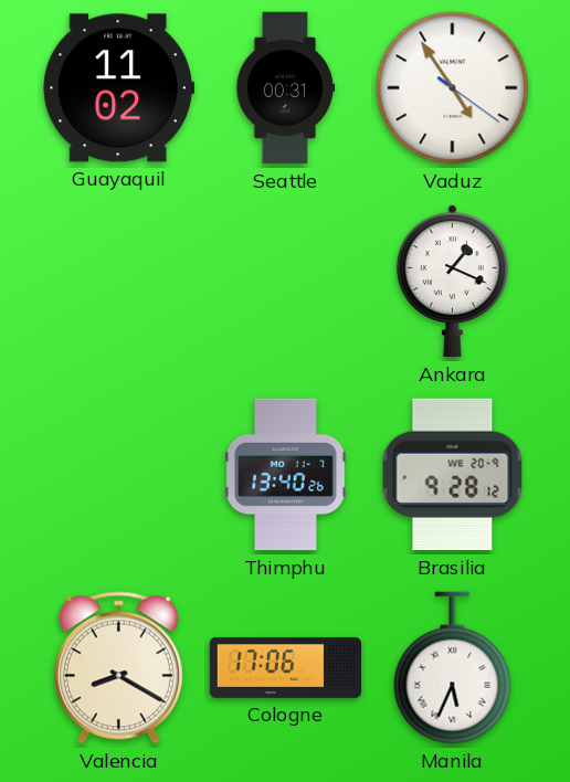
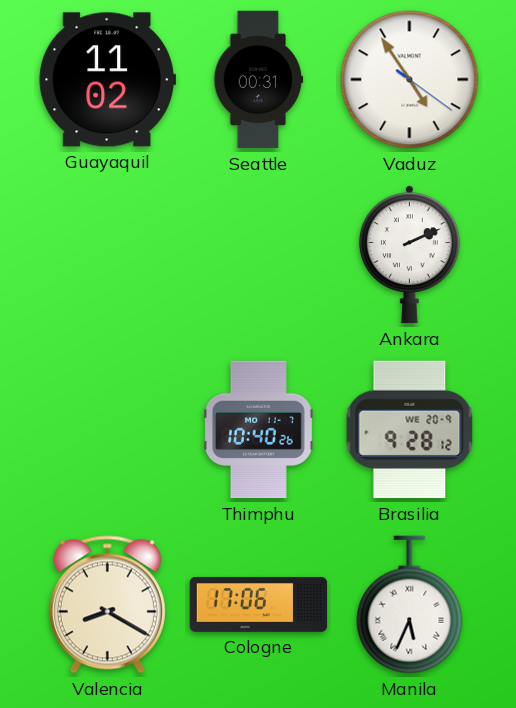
Ankara: 1:19 -> 2:11 (409, 255)
Thimphu: 13:40 -> 10:40 (258, 430)
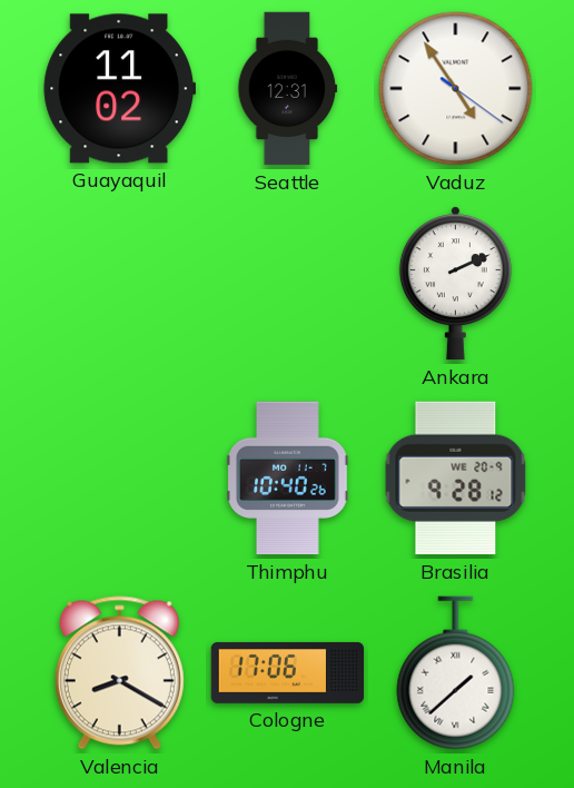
Seattle: 00:31 -> 12:31 (288, 89)
Manila: 5:34 -> 1:38 (456, 673)
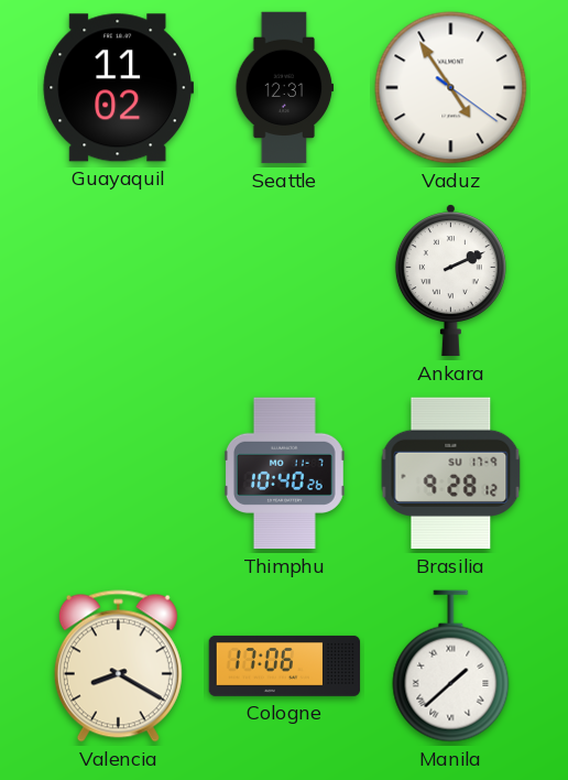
Brasilia date: WE 20-9 -> SU 17-9 (451, 474)
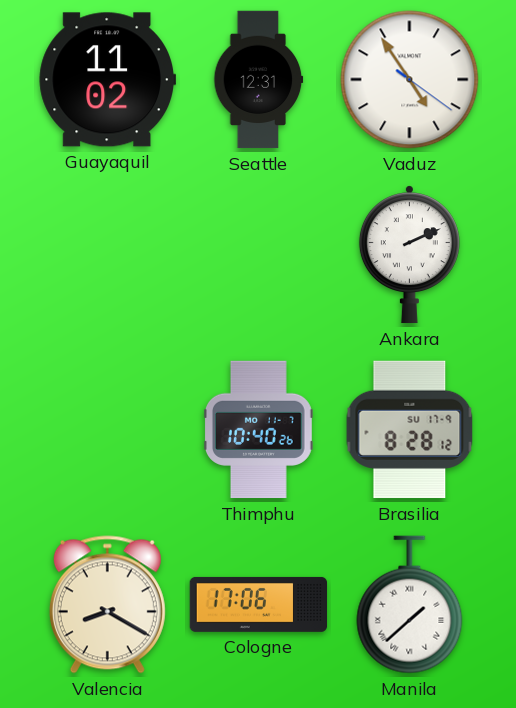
Brasilia: 9:28 -> 8:28 (410, 430)
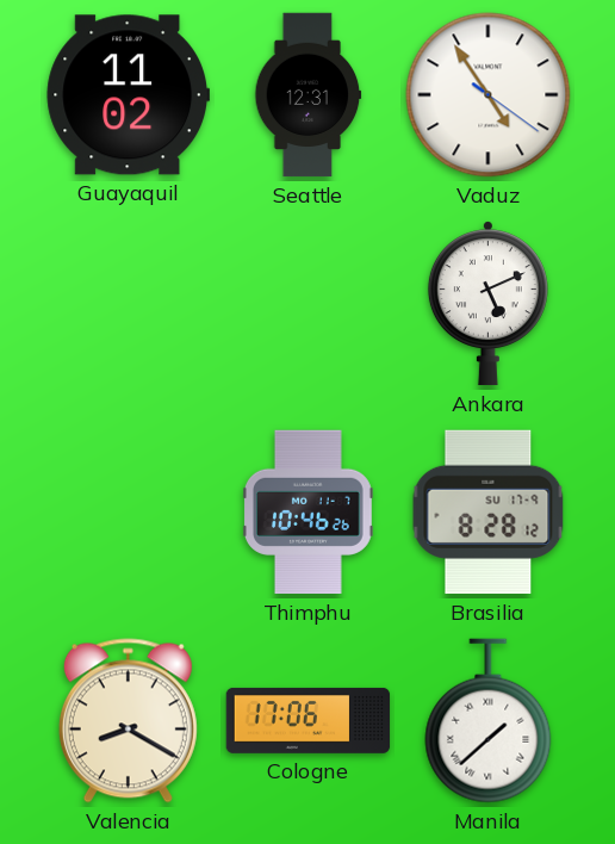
Ankara: 2:11 -> 5:11 (487, 304)
Thimphu: 10:40 -> 10:46 (307, 513)
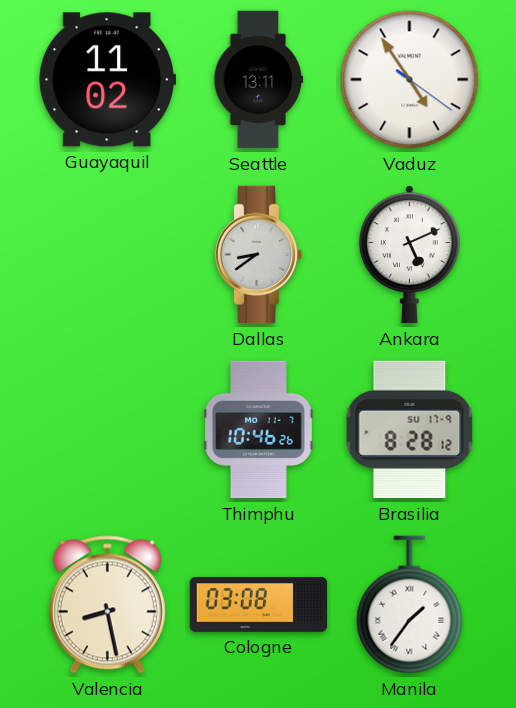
Seattle: 12:31 -> 13:11 (259, 80)
Dallas: none -> 8:39 (259, 255)
Valencia: 8:20 -> 8:28 (107, 605)
Cologne: 17:06 -> 03:08 (259, 604)
Manila: 1:38 -> 1:36 (410, 605)
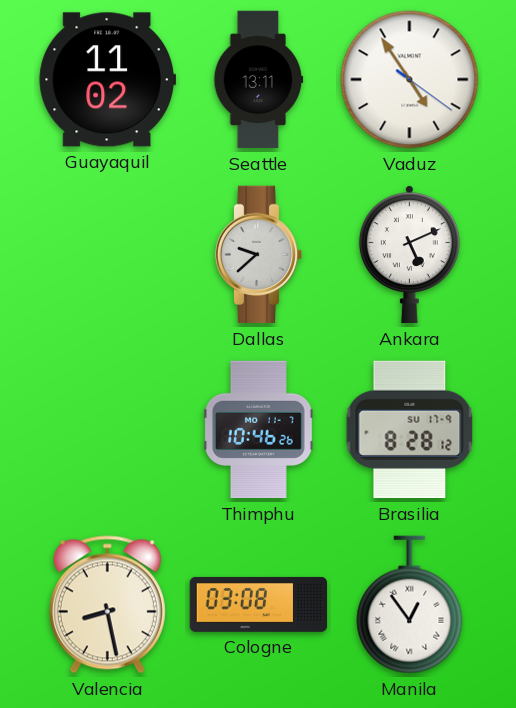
Dallas: 8:39 -> 9:38 (259, 255)
Manila: 1:36 -> 12:54 (410, 605)
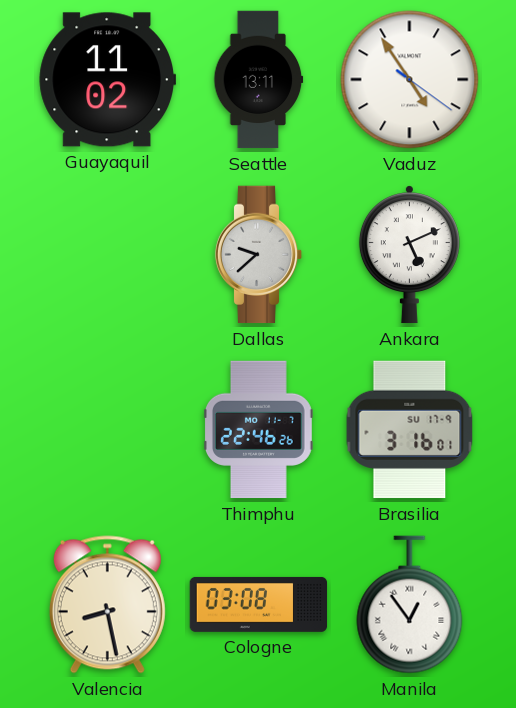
Thimphu: 10:46 -> 22:46 (258, 430)
Brasilia: 8:28 -> 3:16 (410, 430)
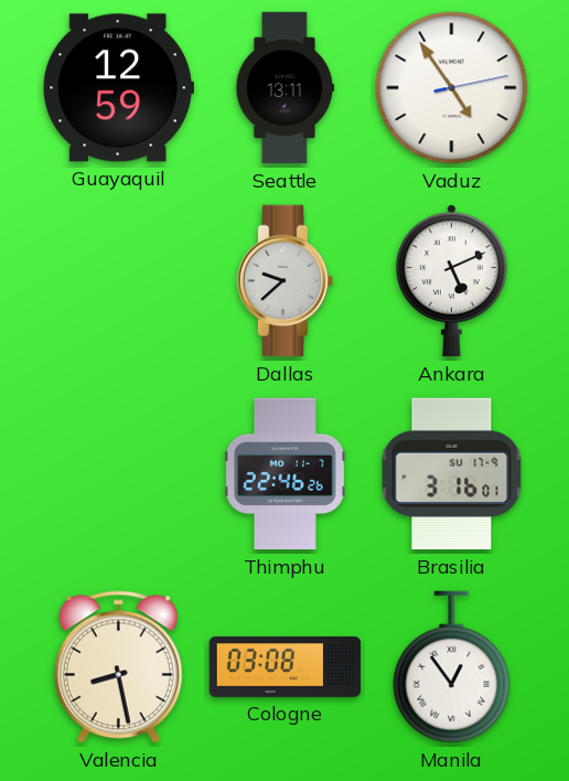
Guayaquil: 11:02 -> 12:59 (118, 88)
Vaduz: 4:54:21 -> 4:54:13 (452, 88)
